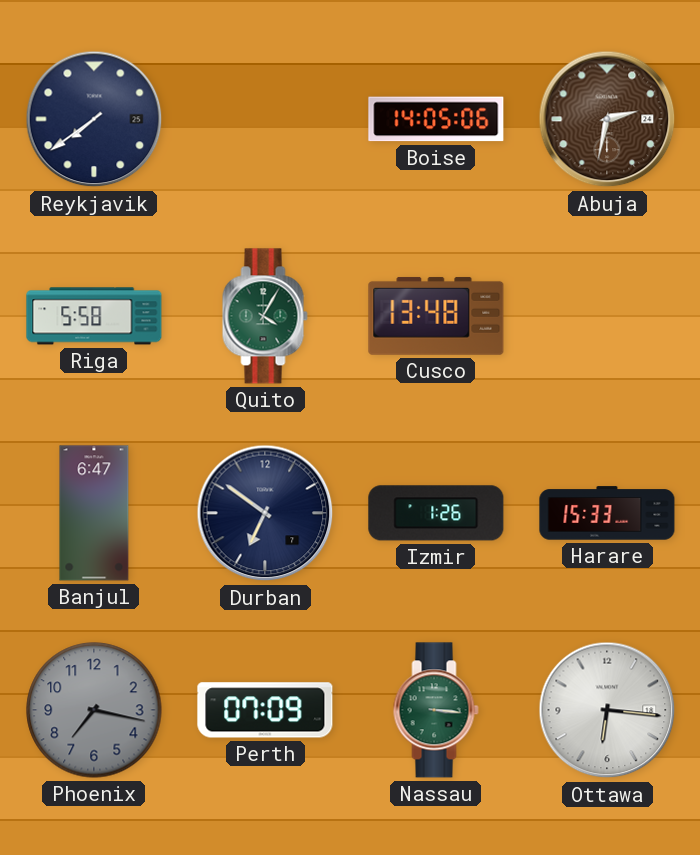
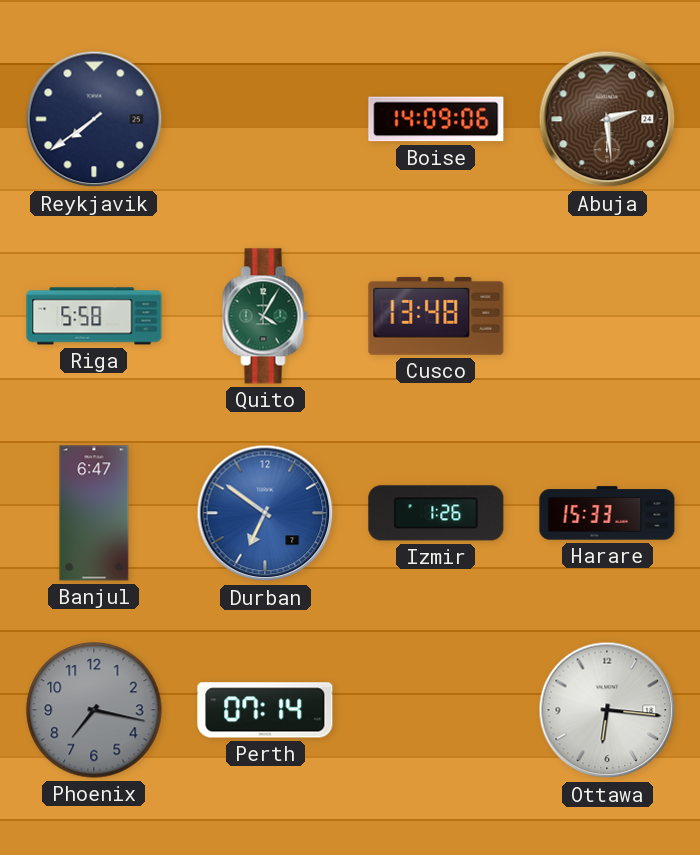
Boise: 14:05 -> 14:09 (436, 119)
Abuja: 2:32 -> 2:29 (607, 119)
Durban dial: navy -> blue (265, 513)
Perth: 07:09 -> 07:14 (265, 710)
Nassau: 3:16 -> none (436, 710)
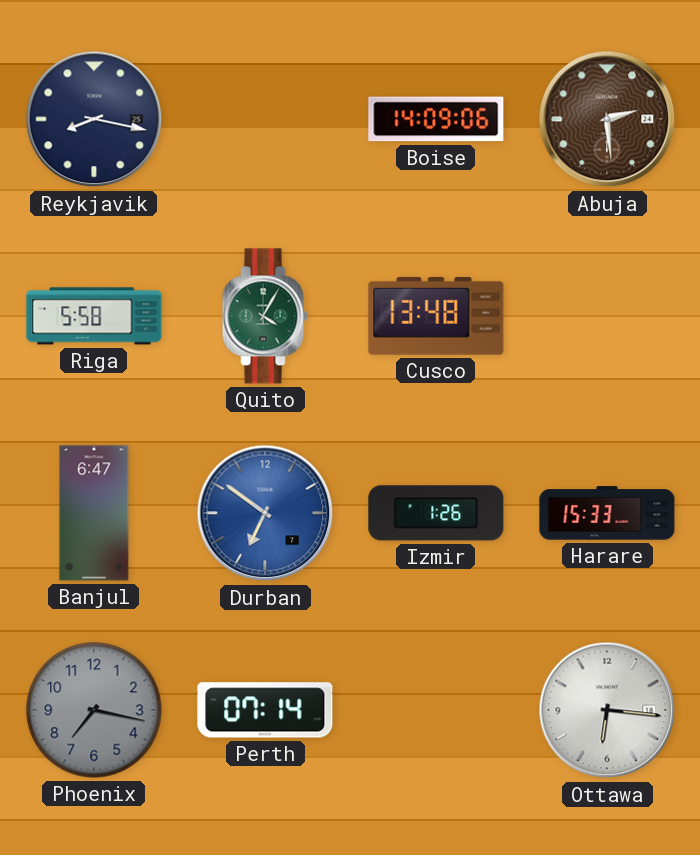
Reykjavik: 7:39 -> 8:17 (94, 119)
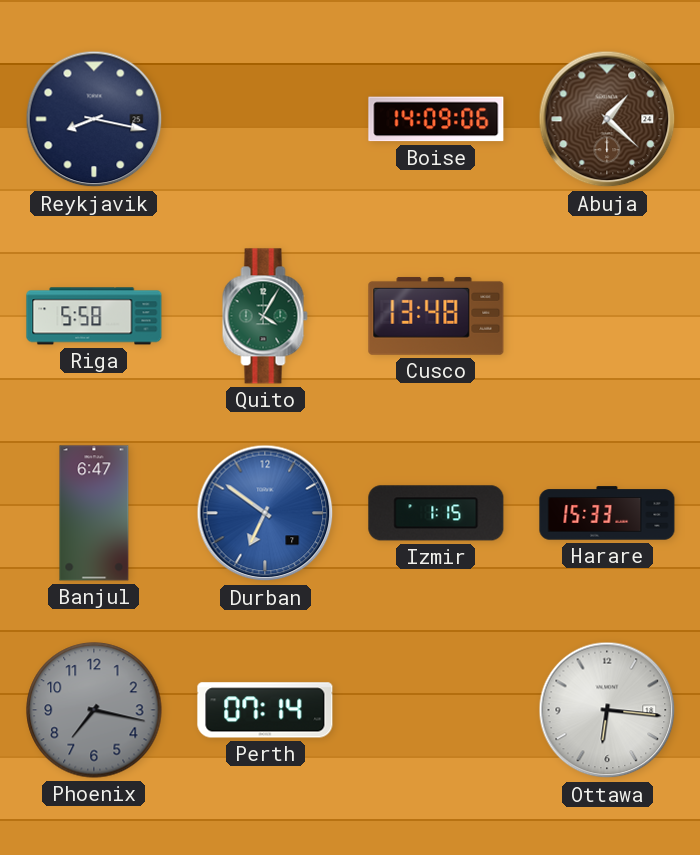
Abuja: 2:29 -> 1:22 (607, 119)
Izmir: 1:26 -> 1:15 (436, 513)
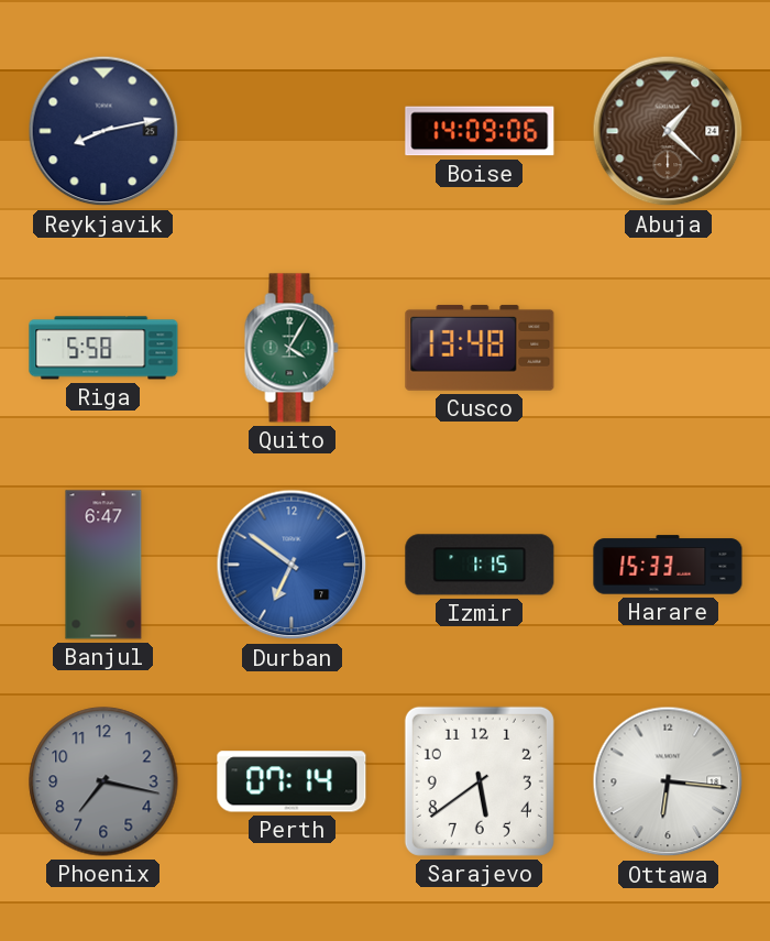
Reykjavik: 8:17 -> 8:13 (103, 131)
Sarajevo: none -> 5:39 (480, 781)
